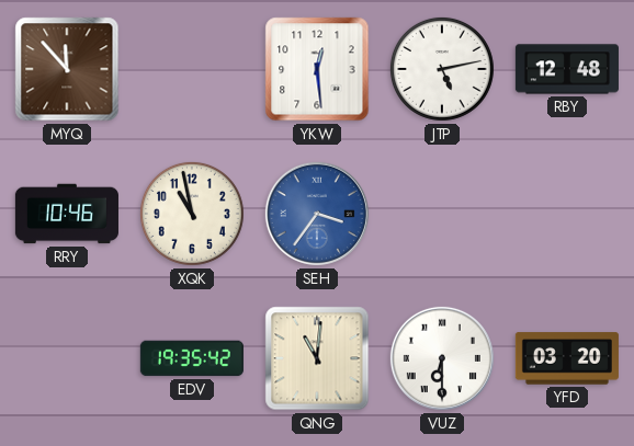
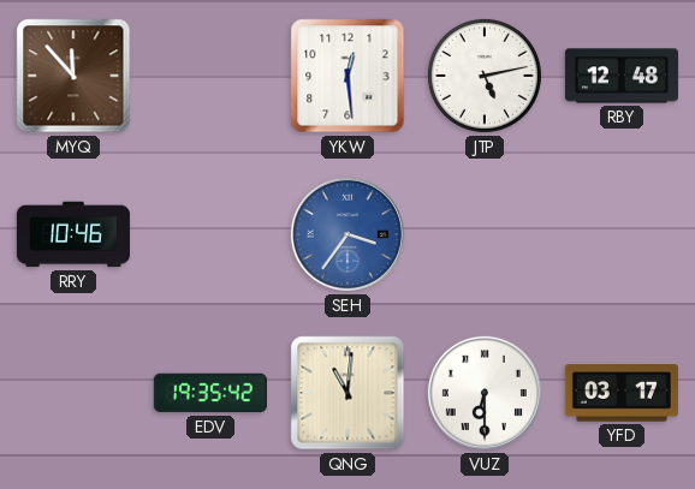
XQK: 10:58 -> none (192, 214)
YFD: 03:20 -> 03:17 (622, 393)
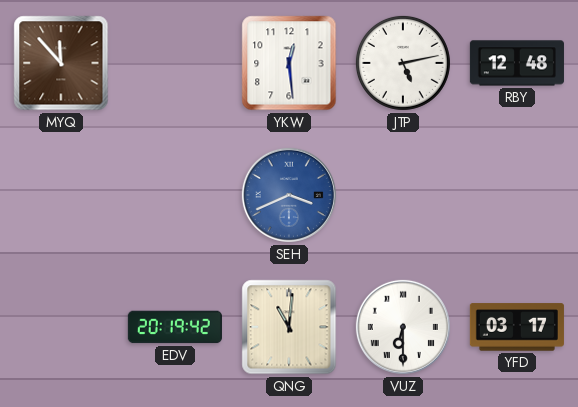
RRY: 10:46 -> none (73, 234)
SEH: 3:36 -> 3:41 (289, 195)
EDV: 19:35 -> 20:19 (175, 327)
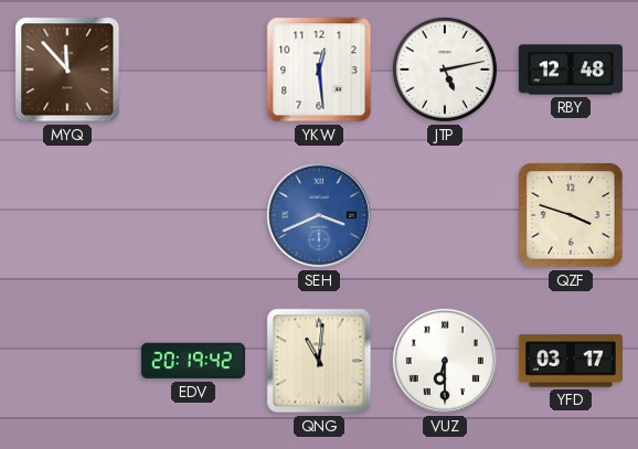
QZF: none -> 3:48 (571, 215)
